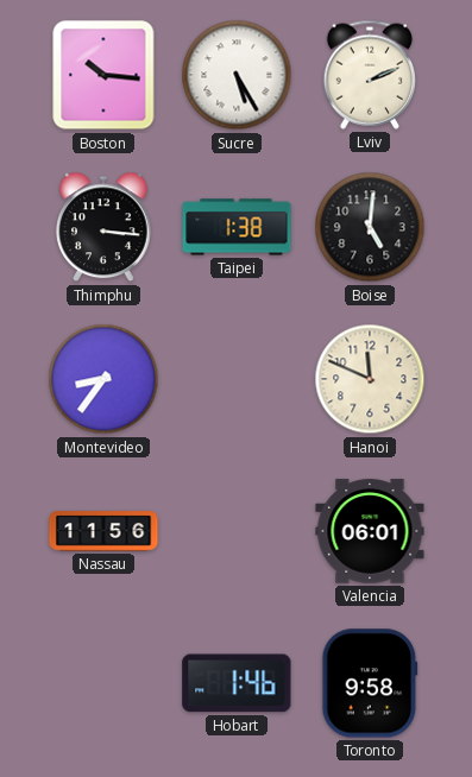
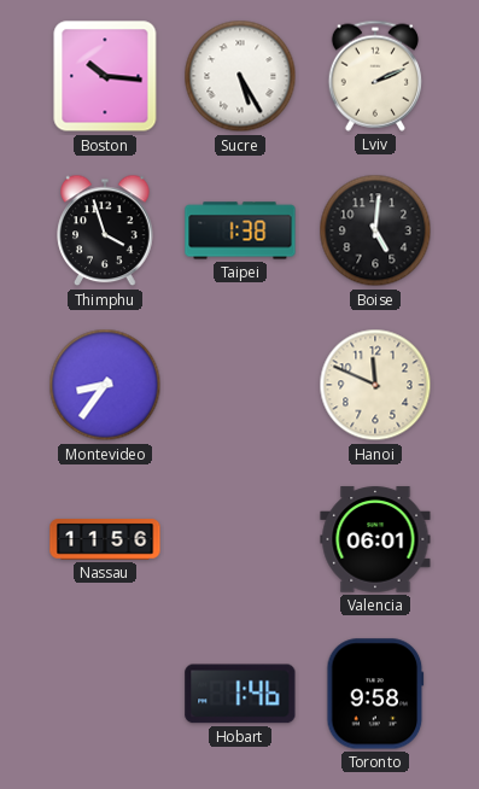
Thimphu: 3:16 -> 3:57 (105, 230)
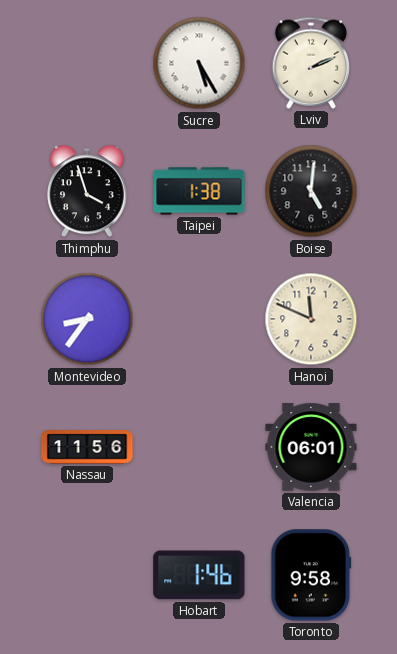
Boston: 10:16 -> none (105, 76)
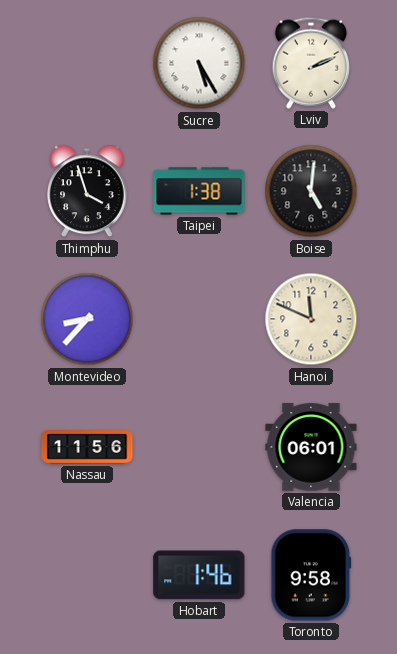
Montevideo: 8:36 -> 8:37 (87, 319)
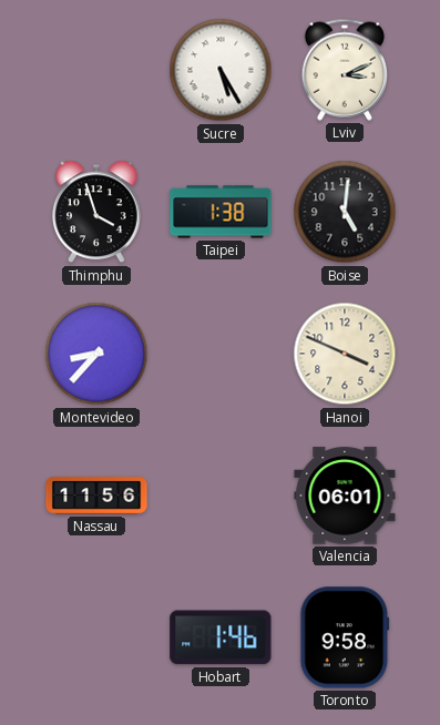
Lviv: 2:11 -> 3:11 (345, 70)
Hanoi: 11:49 -> 3:49 (345, 354)
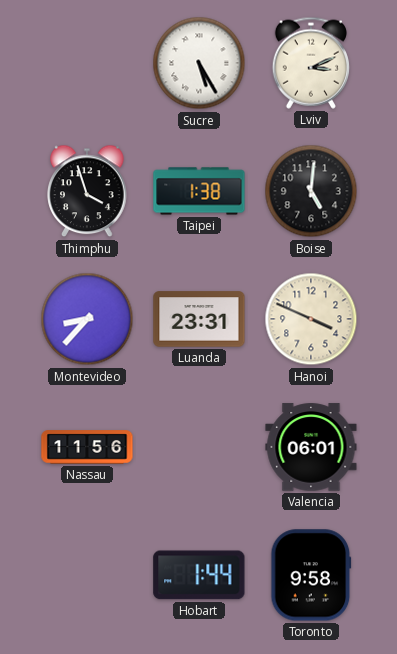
Luanda: none -> 23:31 (199, 319)
Hobart: 1:46 -> 1:44 (199, 575)
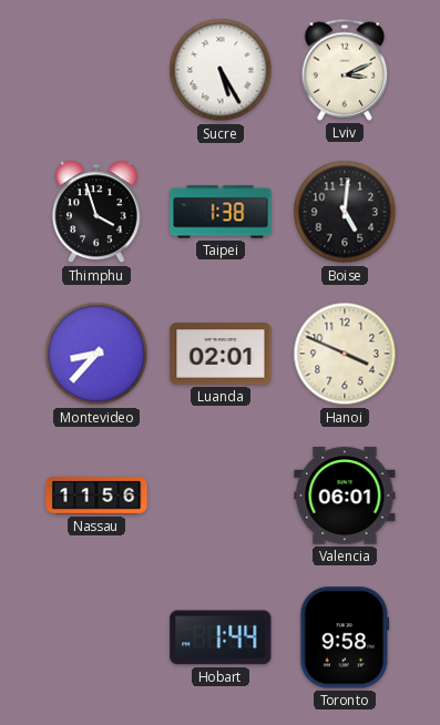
Luanda: 23:31 -> 02:01 (221, 354)
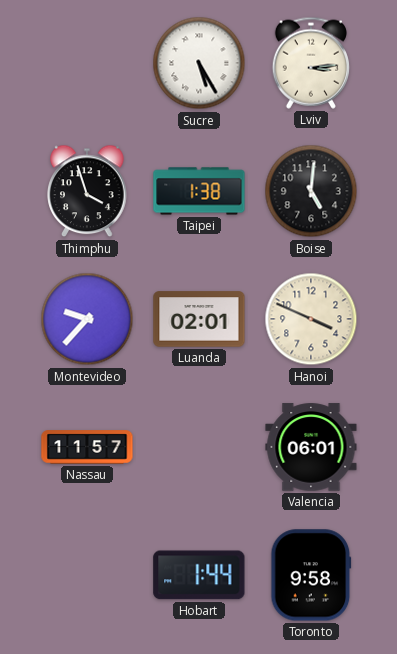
Lviv: 3:11 -> 3:14 (311, 63)
Montevideo: 8:37 -> 9:37 (87, 319)
Nassau: 11:56 -> 11:57 (87, 447)
